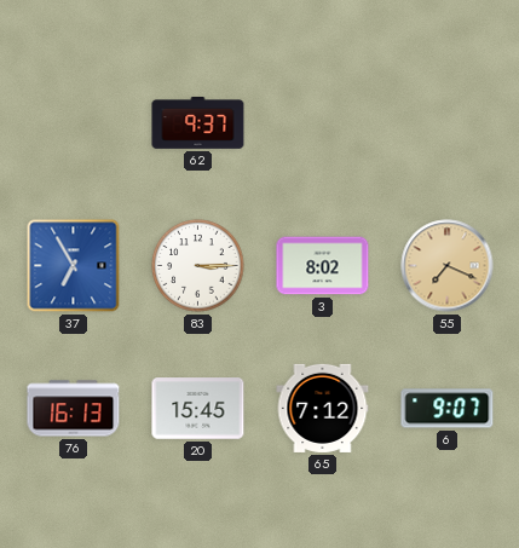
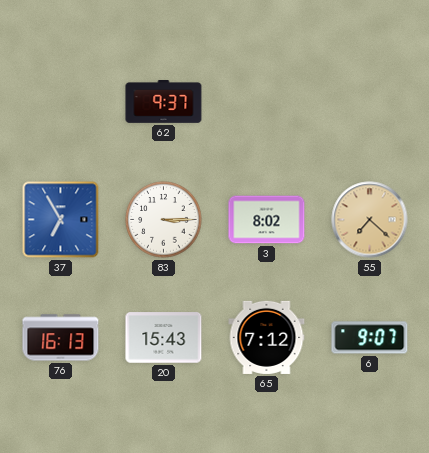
55: 7:19 -> 7:22 (370, 220)
20: 15:45 -> 15:43 (164, 338)
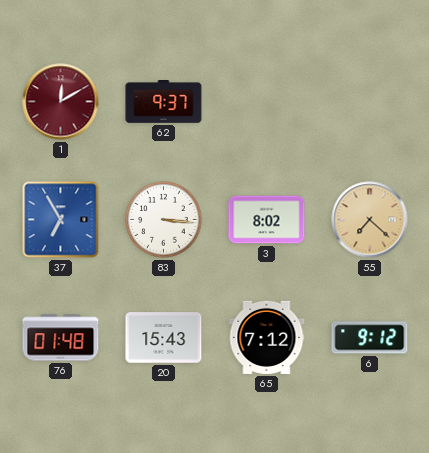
1: none -> 12:10 (61, 102)
83: 3:15 -> 3:16 (164, 220)
76: 16:13 -> 01:48 (61, 338)
6: 9:07 -> 9:12 (370, 338)
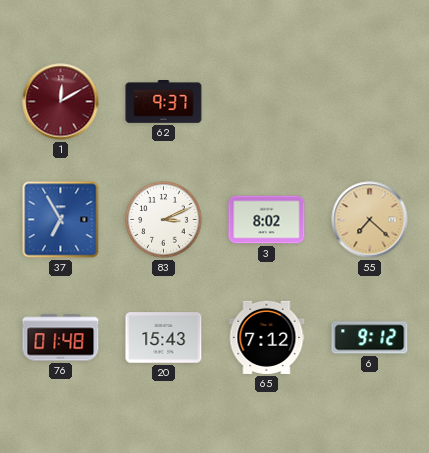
83: 3:16 -> 3:11 (164, 220)
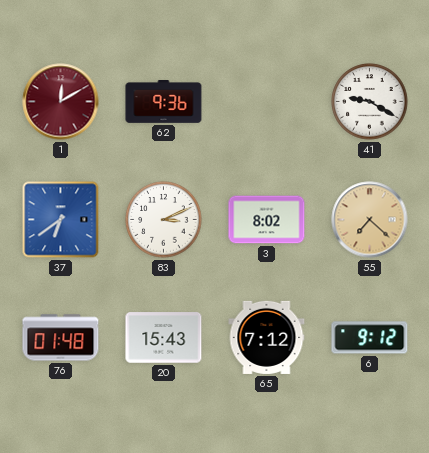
62: 9:37 -> 9:36 (164, 102)
41: none -> 9:20 (370, 102)
37: 6:55 -> 6:39 (61, 220)
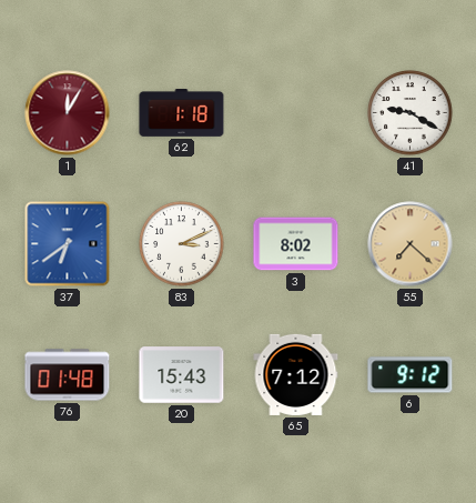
1: 12:10 -> 12:05 (68, 113)
62: 9:36 -> 1:18 (182, 113)
